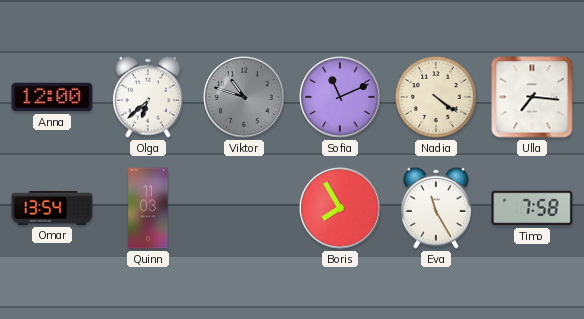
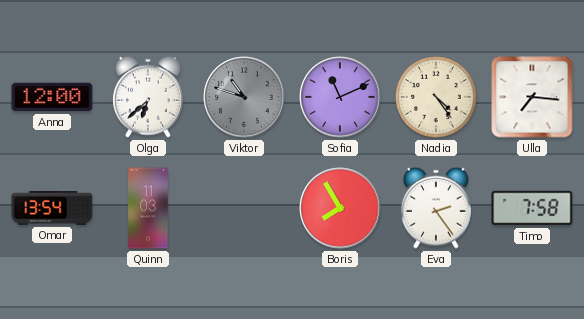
Nadia: 4:21 -> 4:24 (437, 98)
Eva: 11:25 -> 2:24 (436, 208)
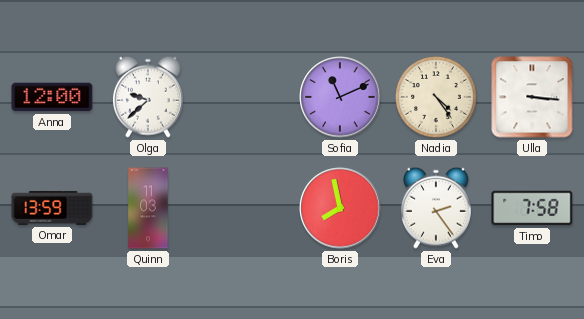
Olga: 6:38 -> 9:38 (148, 97)
Viktor: 10:48 -> none (244, 97)
Ulla: 7:16 -> 3:16 (532, 97)
Omar: 13:54 -> 13:59 (52, 208)
Boris: 7:55 -> 7:58 (340, 208)
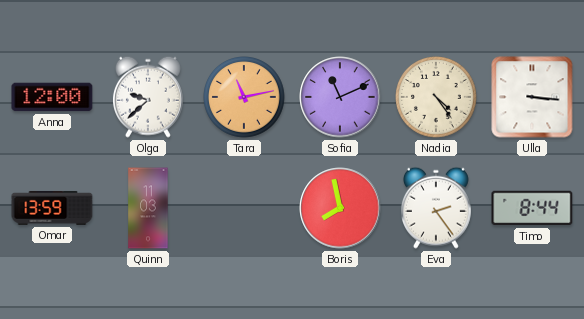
Tara: none -> 11:13 (245, 98)
Timo: 7:58 -> 8:44 (532, 208)
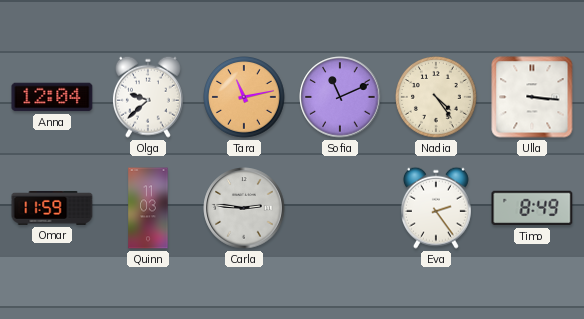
Anna: 12:00 -> 12:04 (52, 97)
Omar: 13:59 -> 11:59 (52, 208)
Carla: none -> 2:46 (244, 208)
Boris: 7:58 -> none (340, 208)
Timo: 8:44 -> 8:49 (532, 208)
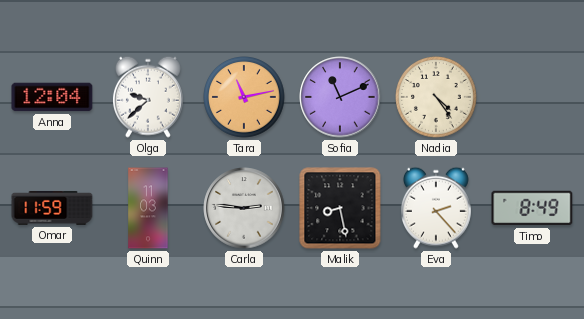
Ulla: 3:16 -> none (532, 97)
Malik: none -> 8:28 (340, 208)
Eva: 2:24 -> 2:23 (436, 208)
